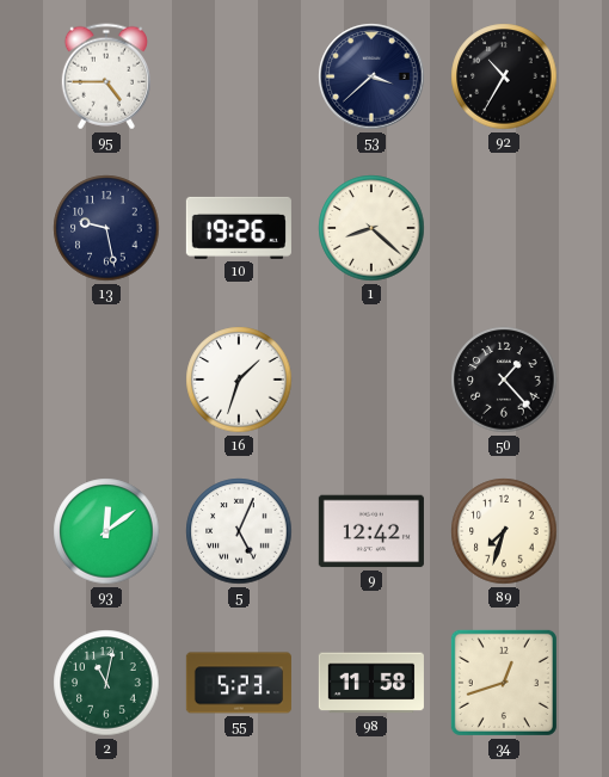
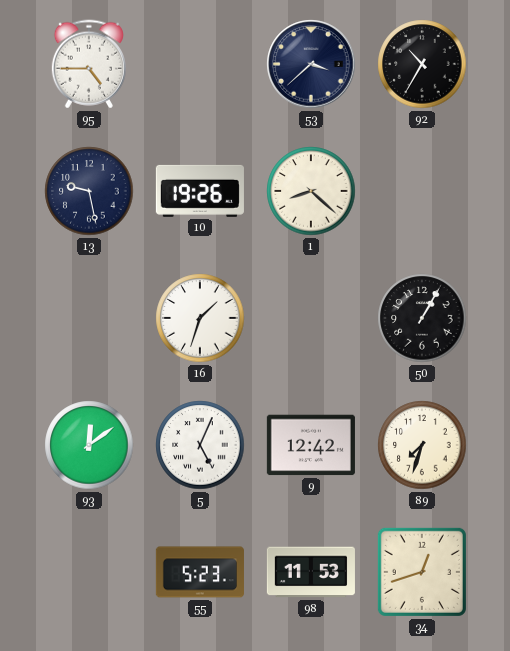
50: 1:23 -> 1:05 (422, 318)
2: 11:02 -> none (106, 683)
98: 11:58 -> 11:53 (311, 572)
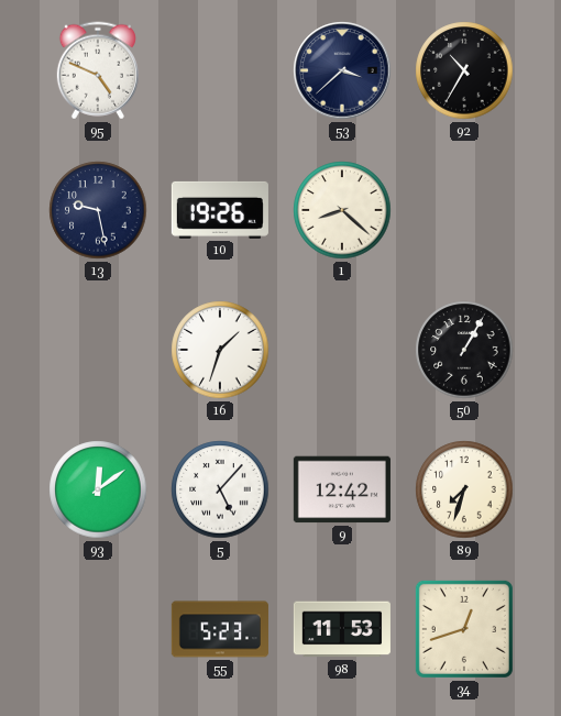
95: 4:45 -> 4:49 (98, 70)
5: 5:04 -> 5:07 (220, 489)
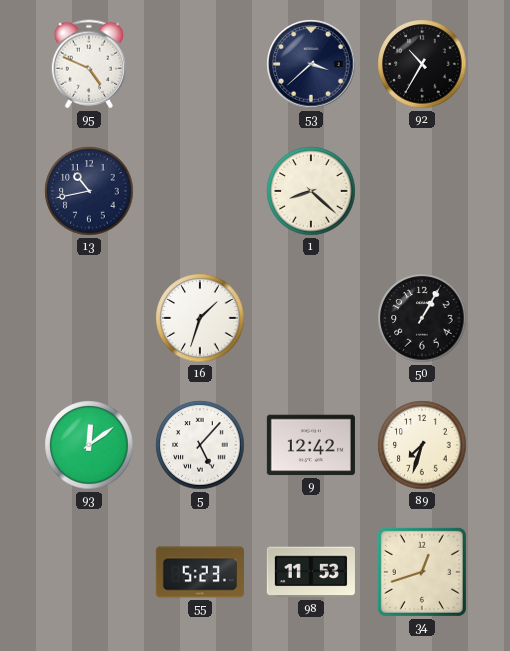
13: 9:28 -> 10:43 (89, 191)
10: 19:26 -> none (220, 210)
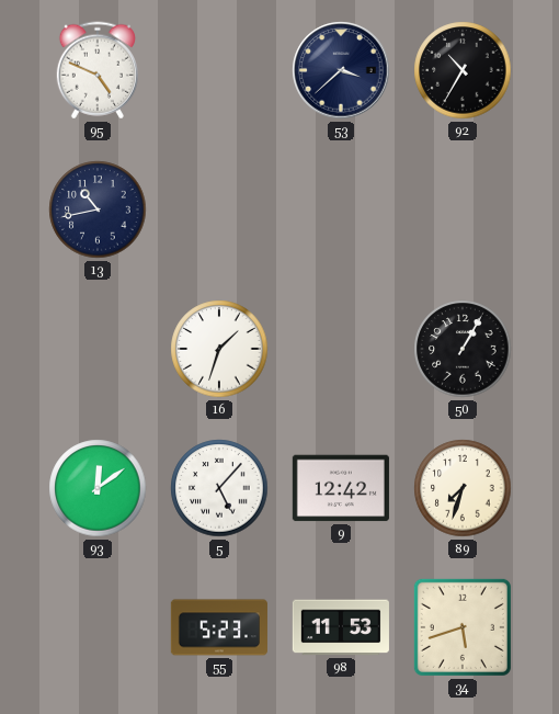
1: 8:22 -> none (311, 191)
34: 12:42 -> 5:42 (463, 627)
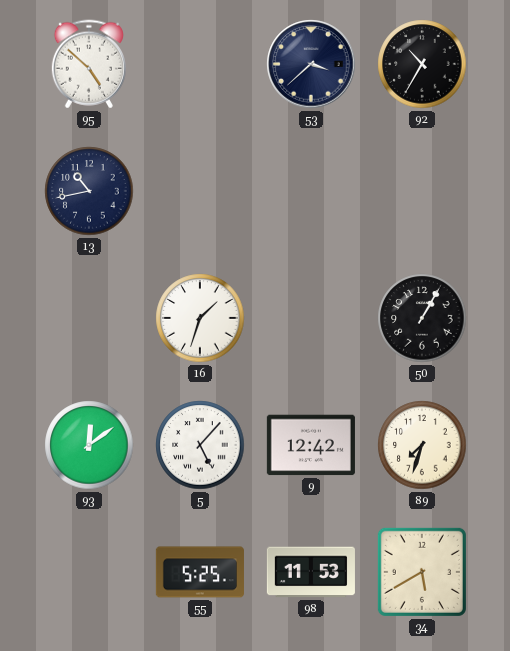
95: 4:49 -> 4:52 (89, 64)
55: 5:23 -> 5:25 (200, 572)
34: 5:42 -> 5:40 (422, 572)
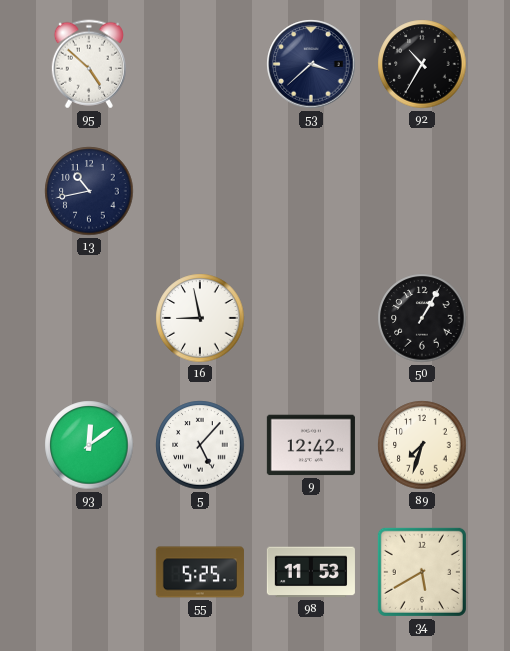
16: 1:33 -> 8:58 (200, 318)
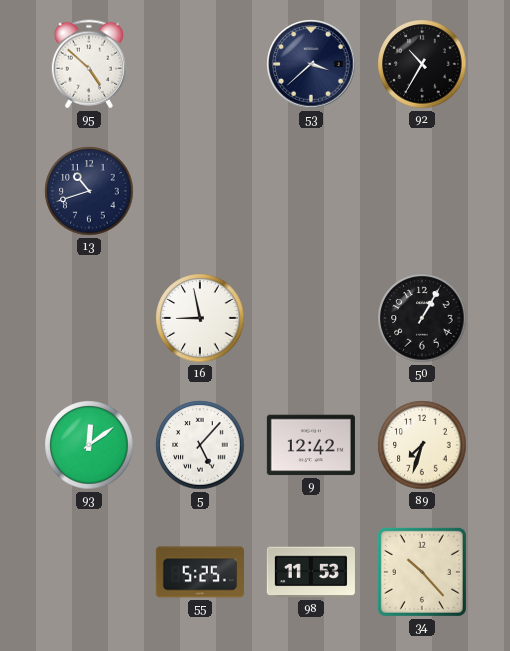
13: 10:43 -> 10:42 (89, 191)
34: 5:40 -> 10:23 (422, 572)
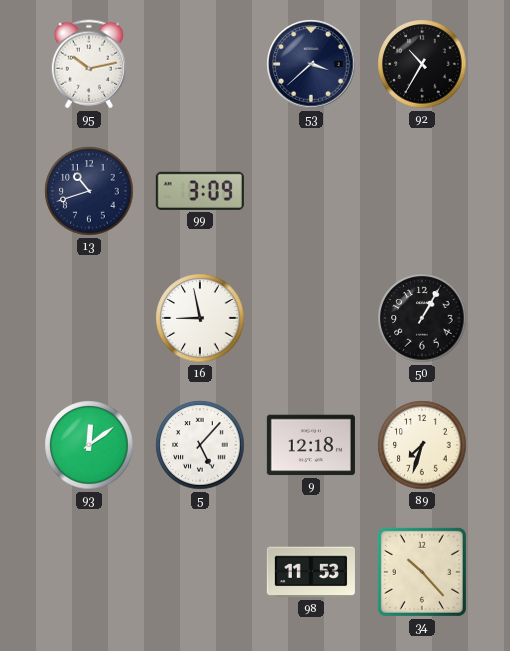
95: 4:52 -> 10:13 (89, 64)
99: none -> 3:09 (200, 191)
9: 12:42 -> 12:18 (311, 445)
55: 5:25 -> none (200, 572)
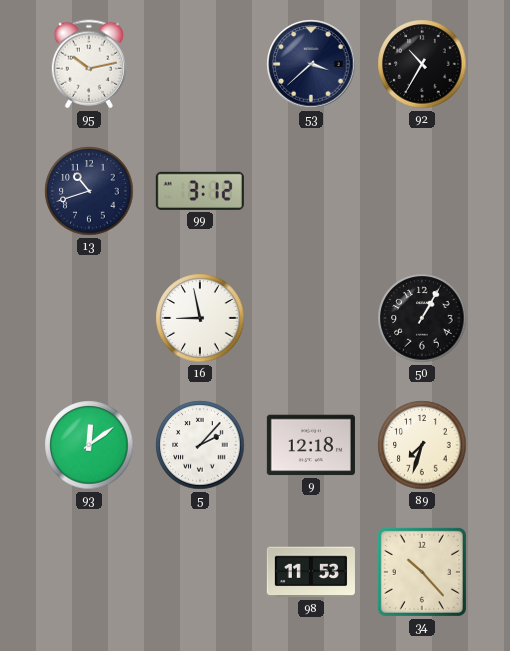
99: 3:09 -> 3:12 (200, 191)
5: 5:07 -> 2:07 (200, 445)
